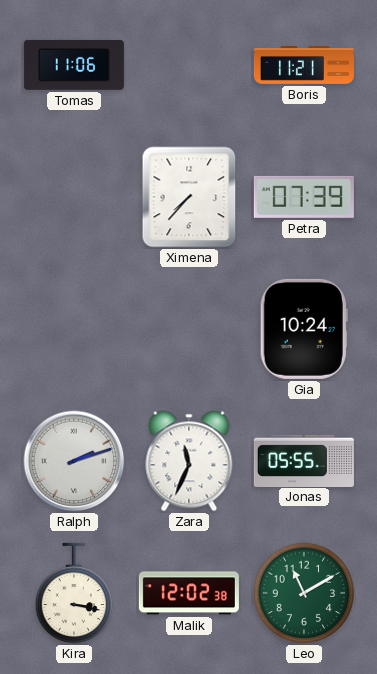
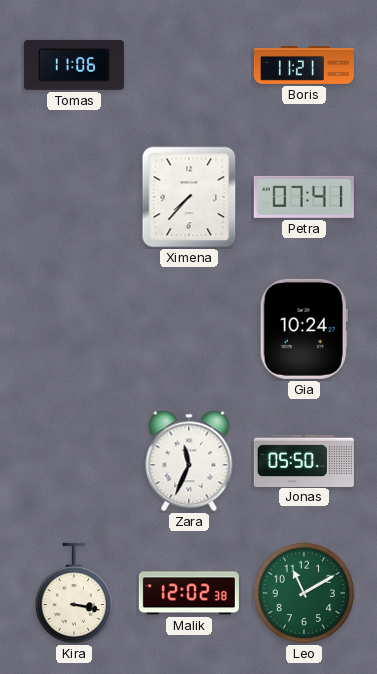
Petra: 07:39 -> 07:41 (304, 197)
Ralph: 2:12 -> none (74, 461)
Jonas: 05:55 -> 05:50 (304, 460)
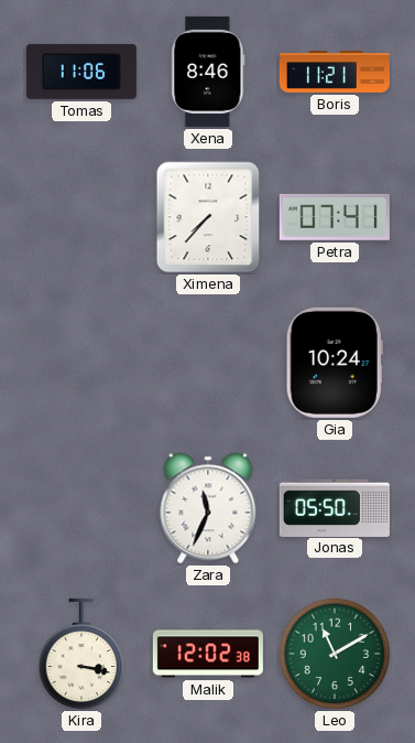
Xena: none -> 8:46 (208, 72)
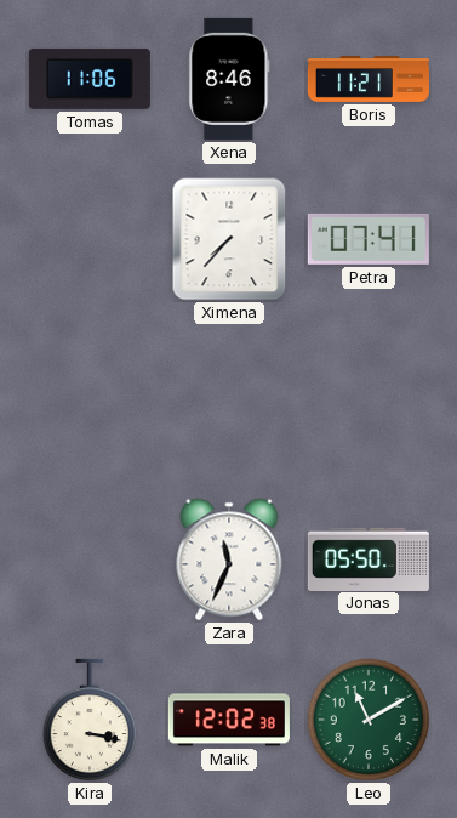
Gia: 10:24 -> none (335, 363)
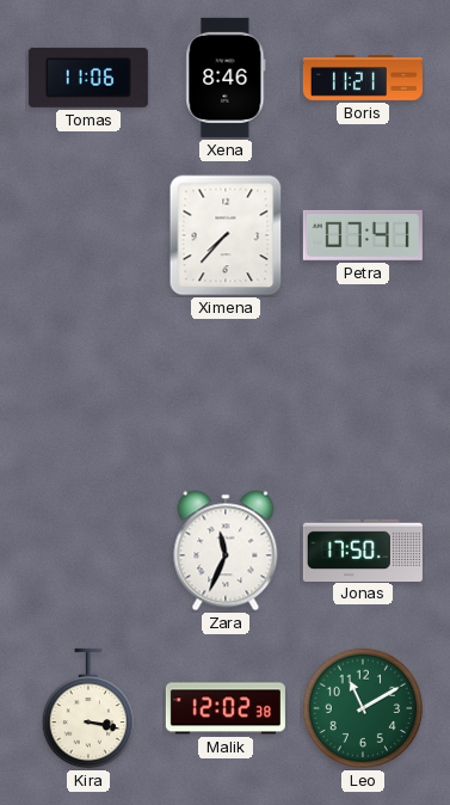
Jonas: 05:50 -> 17:50 (363, 549)
